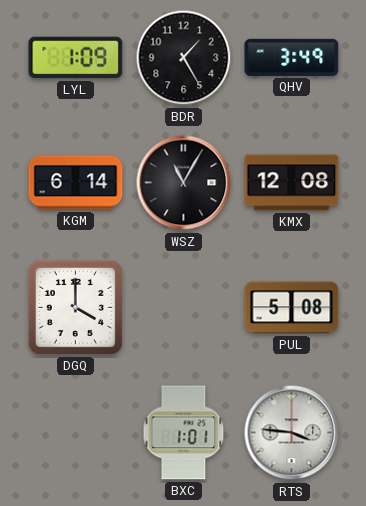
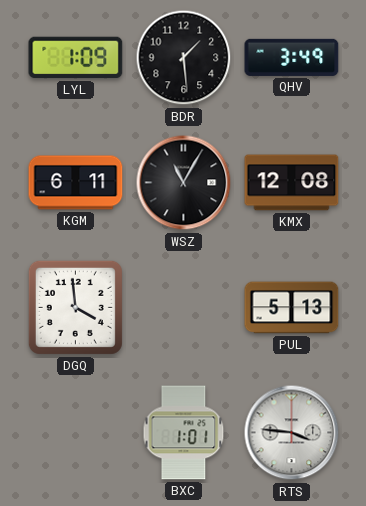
BDR: 1:25 -> 1:29 (184, 58)
KGM: 6:14 -> 6:11 (76, 183)
DGQ: 4:00 -> 3:59 (75, 307)
PUL: 5:08 -> 5:13 (292, 308)
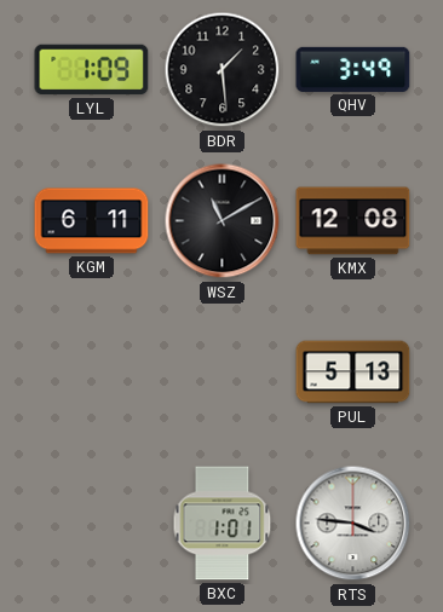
WSZ: 11:05 -> 11:10 (223, 221)
DGQ: 3:59 -> none (75, 307)
